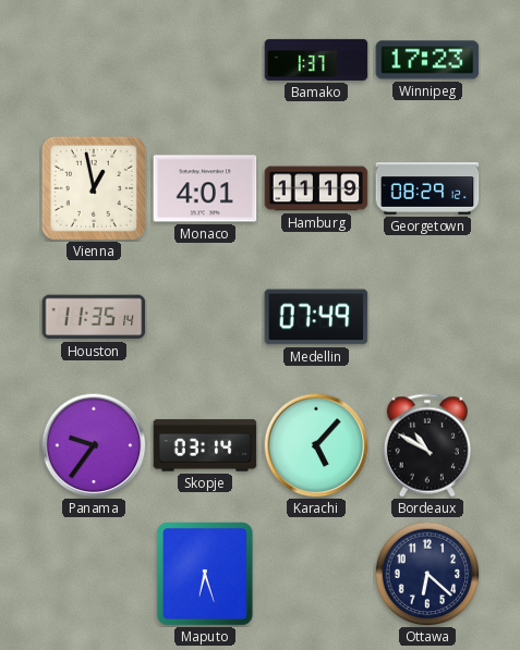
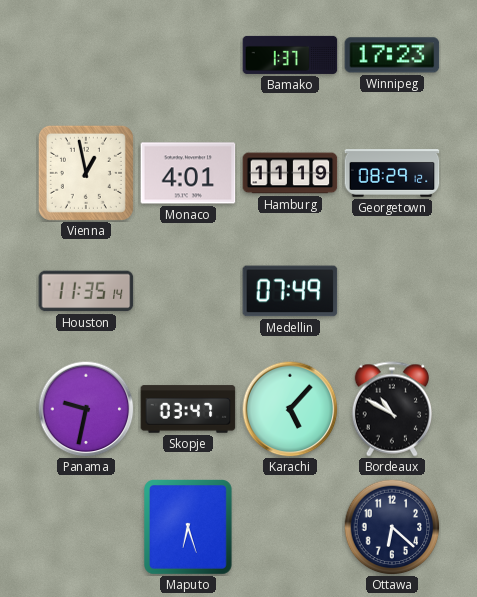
Panama: 9:36 -> 9:32 (86, 409)
Skopje: 03:14 -> 03:47 (188, 409)
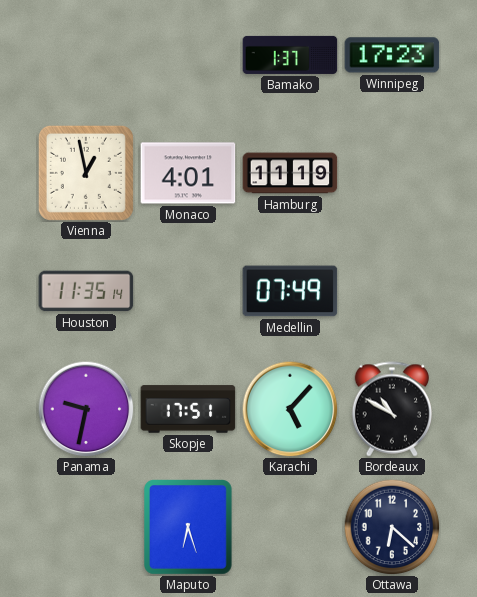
Georgetown: 08:29 -> none (392, 173)
Skopje: 03:47 -> 17:51 (188, 409)
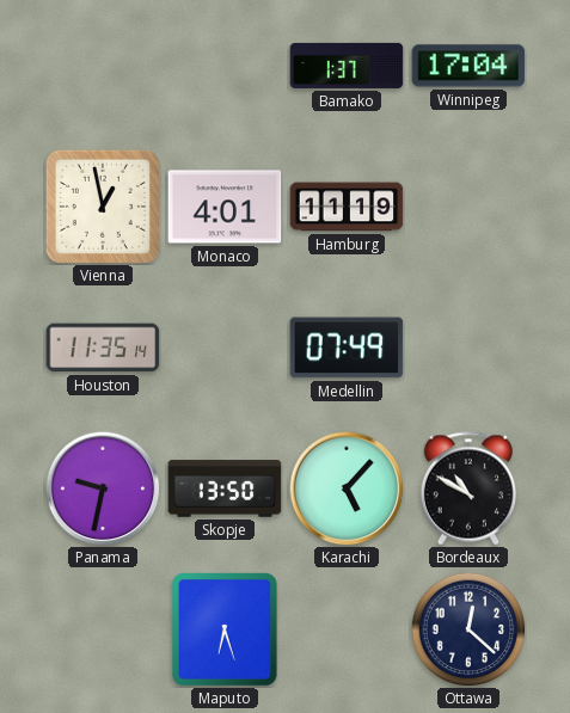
Winnipeg: 17:23 -> 17:04 (468, 66)
Skopje: 17:51 -> 13:50 (225, 488)
Ottawa: 6:22 -> 12:22 (468, 629)
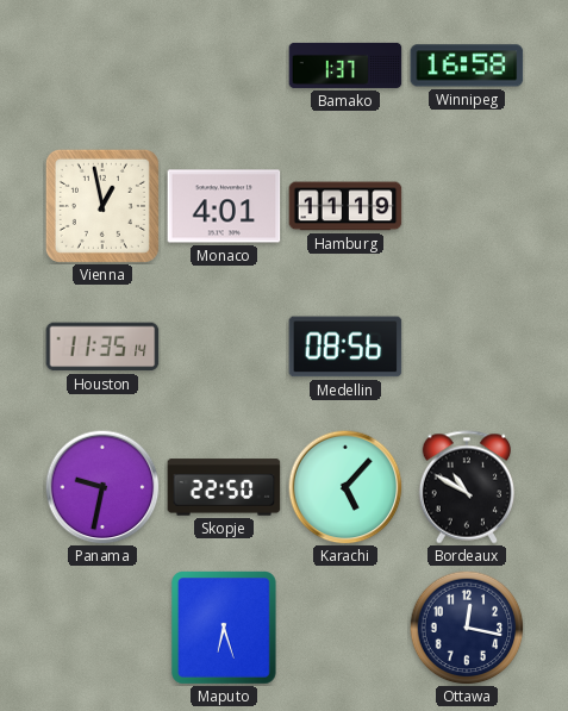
Winnipeg: 17:04 -> 16:58 (467, 66)
Medellin: 07:49 -> 08:56 (345, 347)
Skopje: 13:50 -> 22:50 (224, 487)
Ottawa: 12:22 -> 12:17 (467, 628)
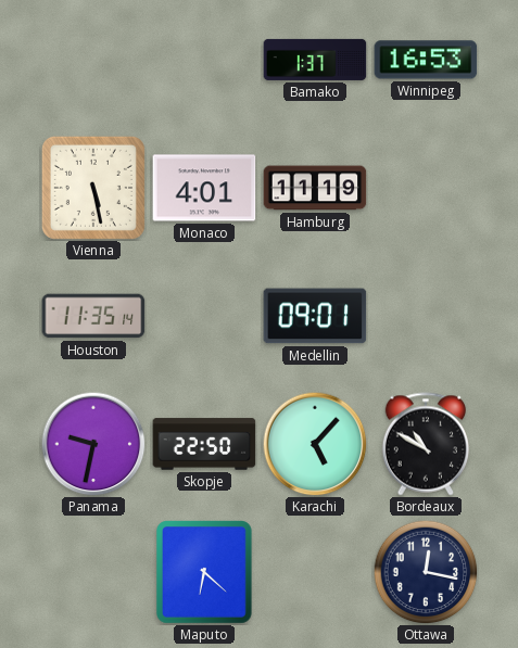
Winnipeg: 16:58 -> 16:53 (426, 60)
Vienna: 12:58 -> 5:28 (93, 188)
Medellin: 08:56 -> 09:01 (315, 316)
Maputo: 6:27 -> 6:22 (205, 573)
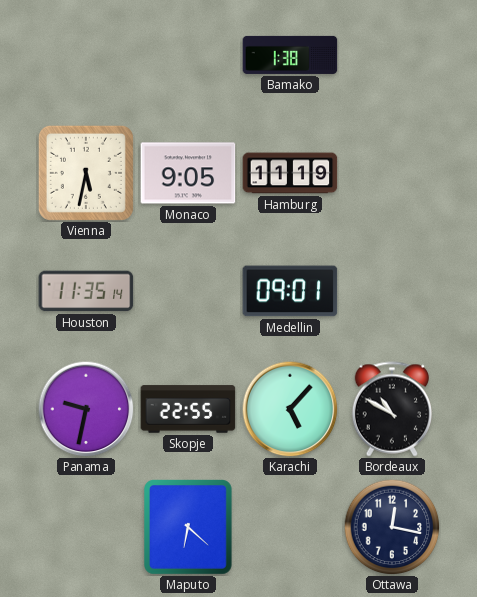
Bamako: 1:37 -> 1:38 (290, 55)
Winnipeg: 16:53 -> none (426, 60)
Vienna: 5:28 -> 5:32 (86, 173)
Monaco: 4:01 -> 9:05 (188, 173)
Skopje: 22:50 -> 22:55 (188, 409)
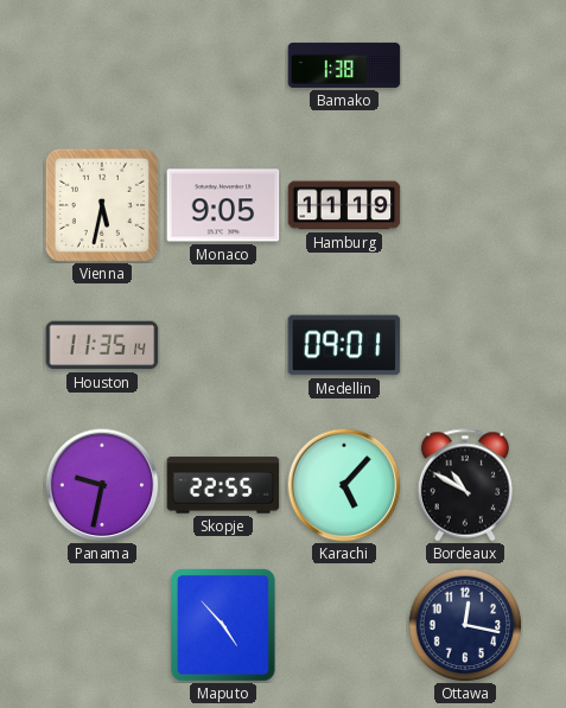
Maputo: 6:22 -> 4:53 (224, 626)
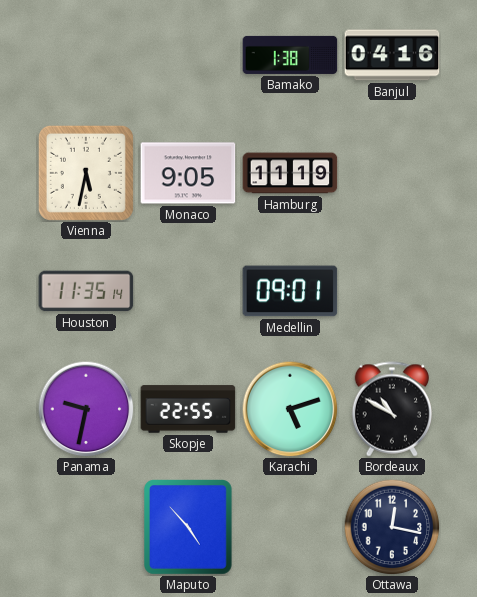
Banjul: none -> 04:16 (392, 55)
Karachi: 5:07 -> 5:12 (290, 409)
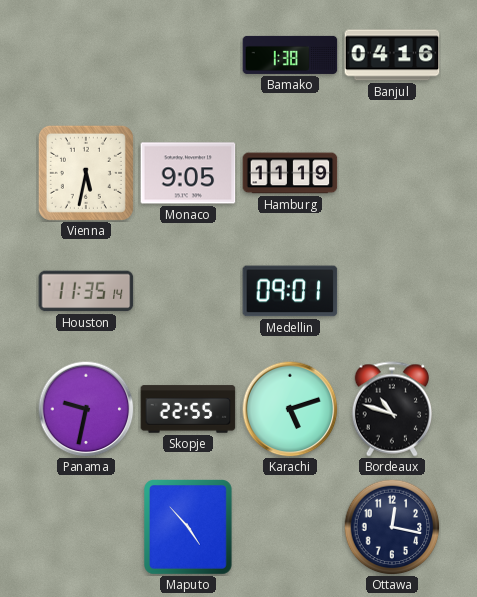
Bordeaux: 10:50 -> 10:48 (391, 409)
